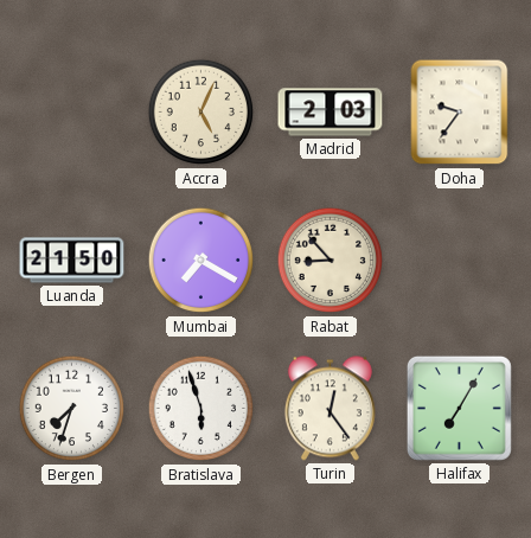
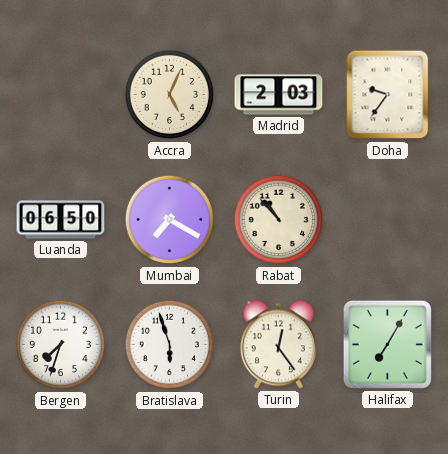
Luanda: 21:50 -> 06:50 (61, 220)
Rabat: 8:53 -> 10:53 (279, 220)
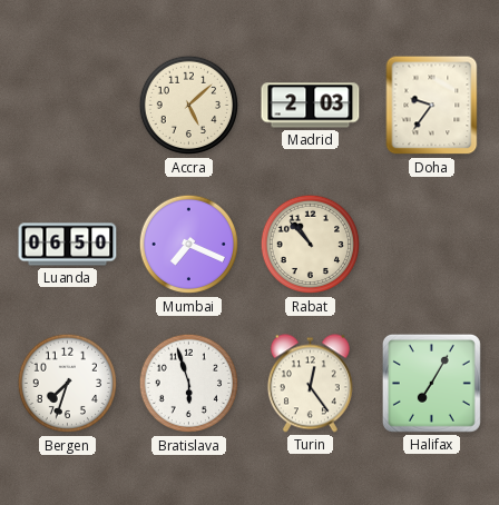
Accra: 5:04 -> 5:08 (189, 106)
Mumbai: 7:20 -> 7:19 (189, 245)
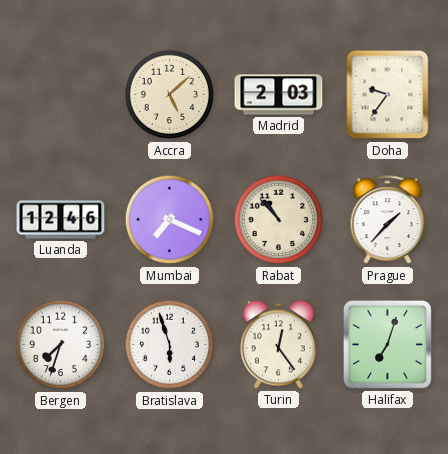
Luanda: 06:50 -> 12:46 (61, 220)
Prague: none -> 1:37 (388, 220)
Halifax: 7:05 -> 7:03 (387, 344)
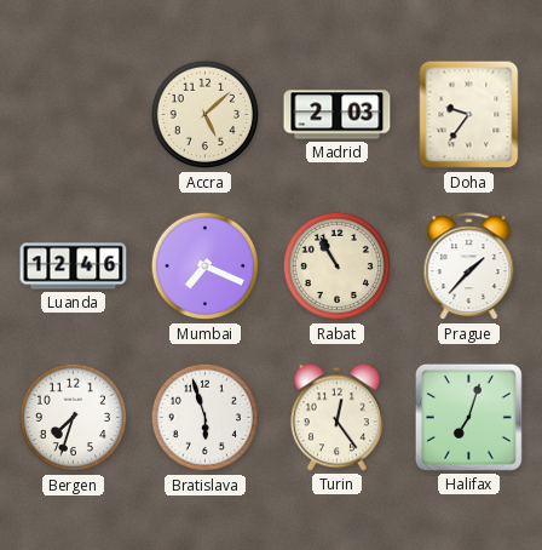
Rabat: 10:53 -> 10:55 (338, 267)
